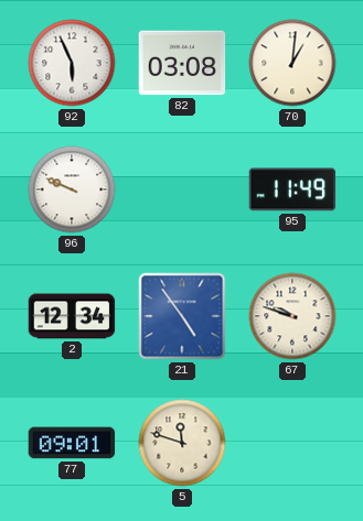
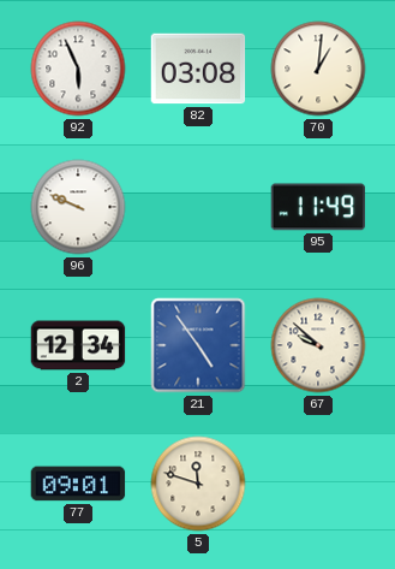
67: 9:48 -> 9:52 (318, 345)
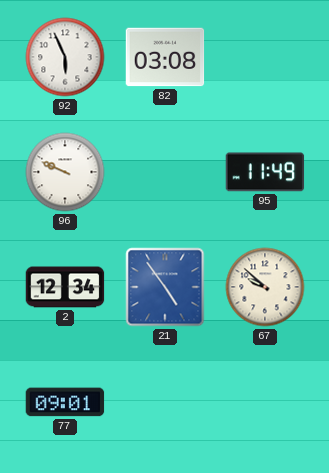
70: 1:01 -> none (318, 69)
5: 11:48 -> none (198, 484)
